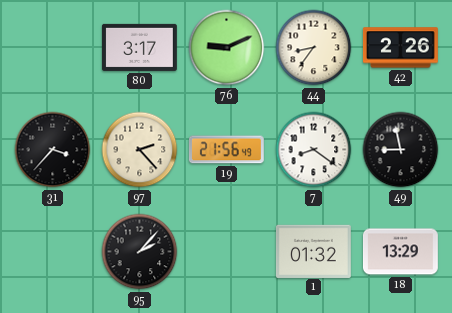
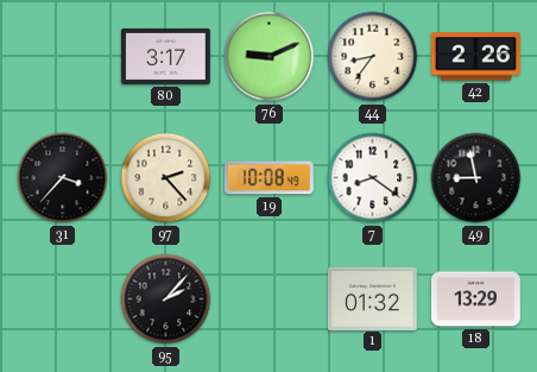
19: 21:56 -> 10:08 (268, 178)
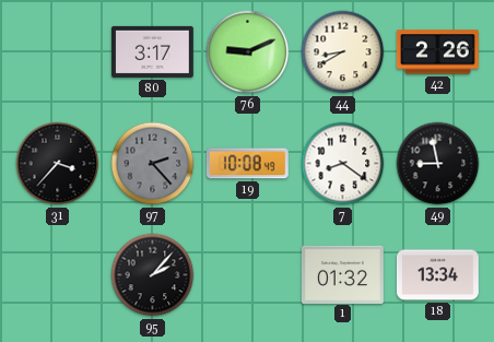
44: 8:36 -> 8:40 (343, 52)
97 dial: cream -> grey (153, 164)
18: 13:29 -> 13:34 (438, 275)
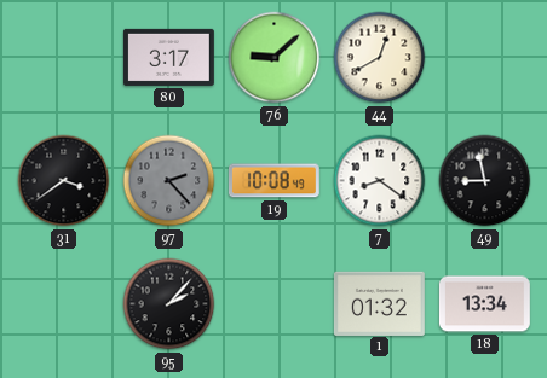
76: 9:11 -> 9:08 (275, 58)
44: 8:40 -> 12:40 (380, 58)
42: 2:26 -> none (437, 52)
31: 3:37 -> 3:39 (64, 181)
